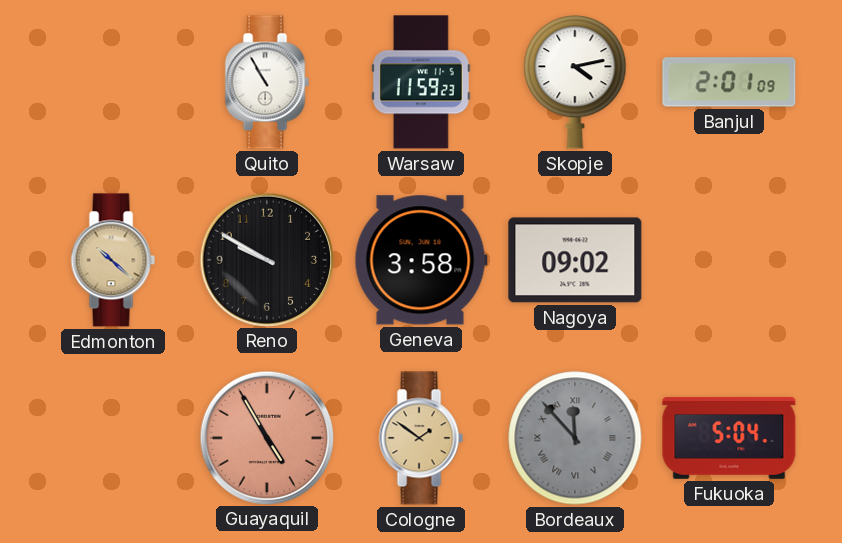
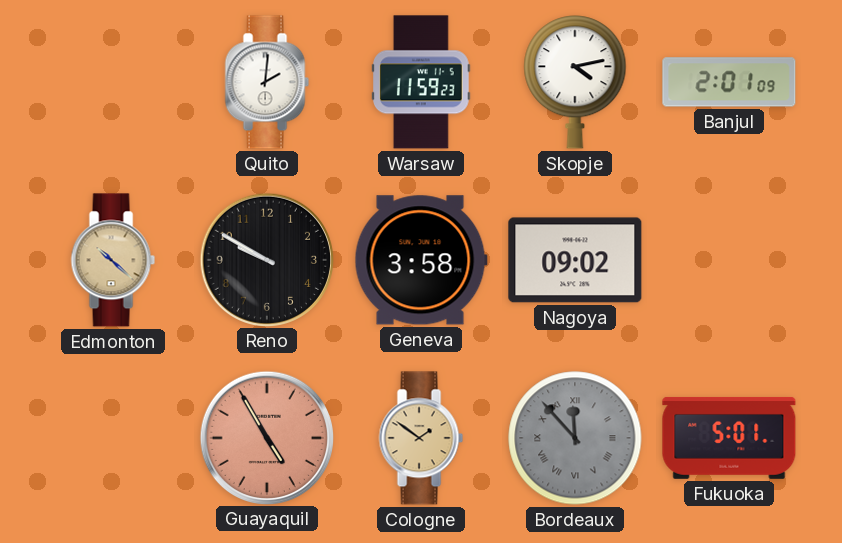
Quito: 10:55 -> 2:01 (267, 82)
Fukuoka: 5:04 -> 5:01 (729, 438)
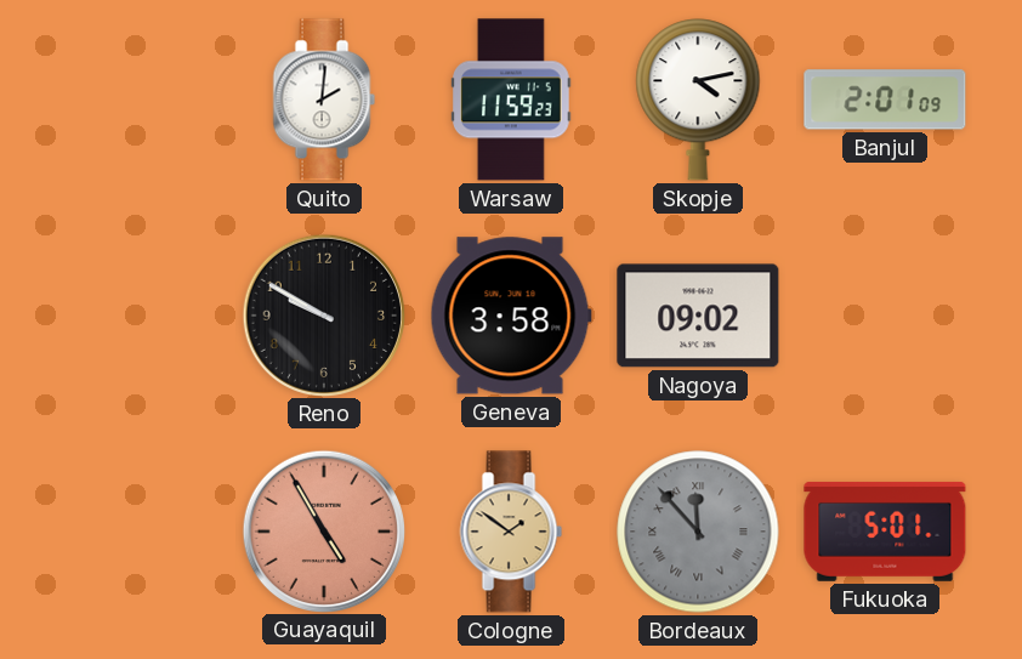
Edmonton: 10:22 -> none (113, 260)
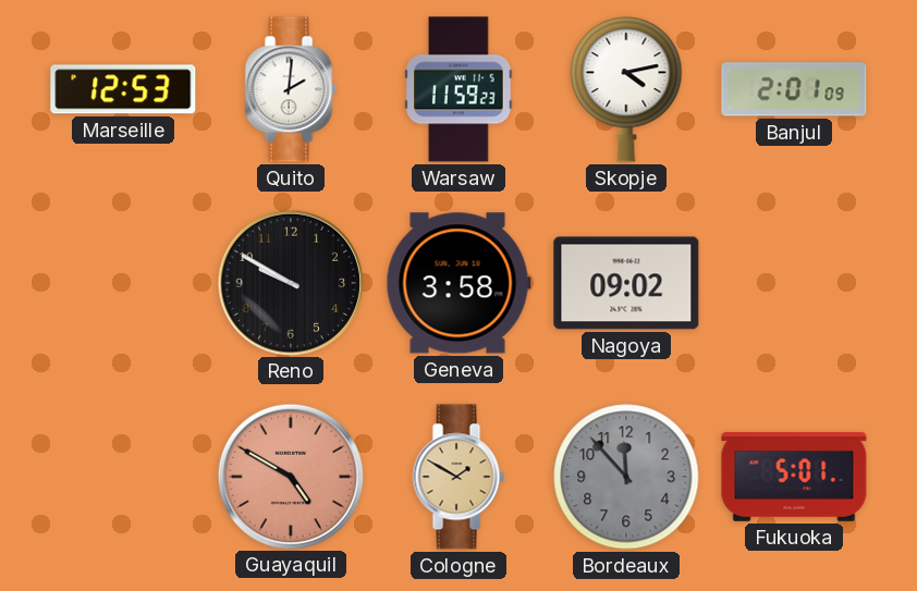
Marseille: none -> 12:53 (123, 89)
Guayaquil: 4:55 -> 4:50 (290, 476)
Cologne: 1:51 -> 1:50 (458, 477)
Bordeaux numerals: Roman -> Arabic (626, 477)
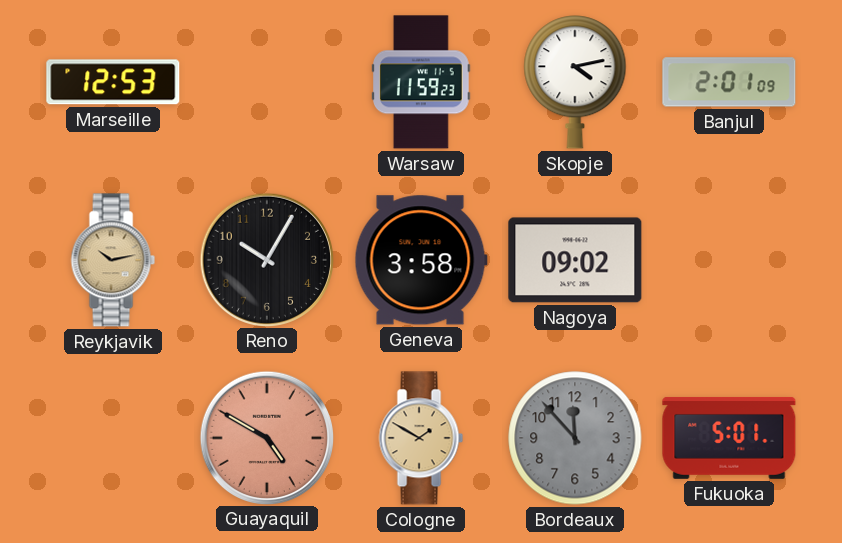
Quito: 2:01 -> none (291, 89)
Reykjavik: none -> 10:13 (113, 260)
Reno: 9:50 -> 10:05 (266, 259)
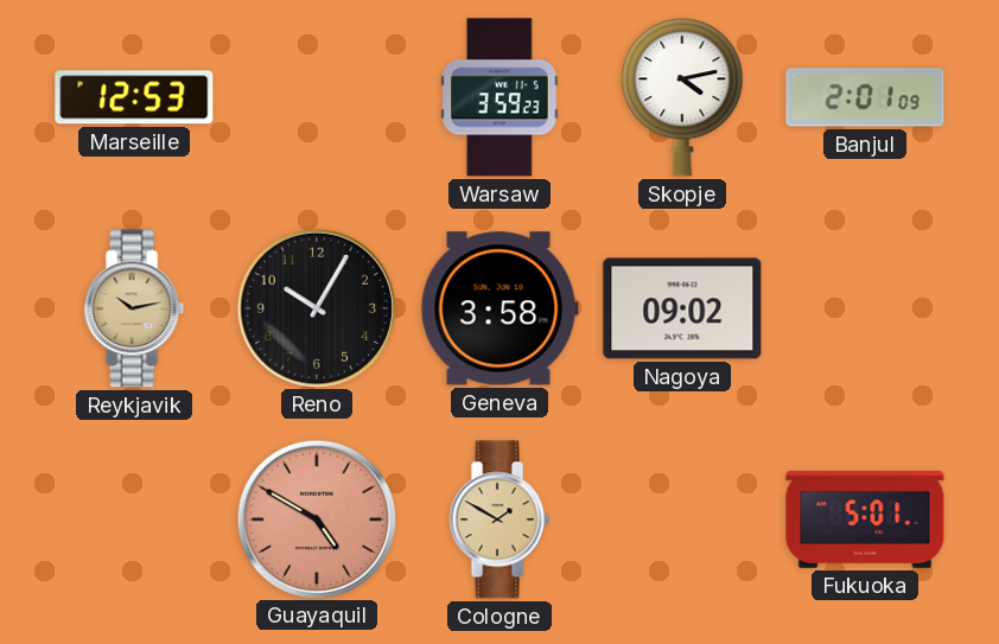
Warsaw: 11:59 -> 3:59 (499, 97)
Bordeaux: 11:53 -> none (575, 438)
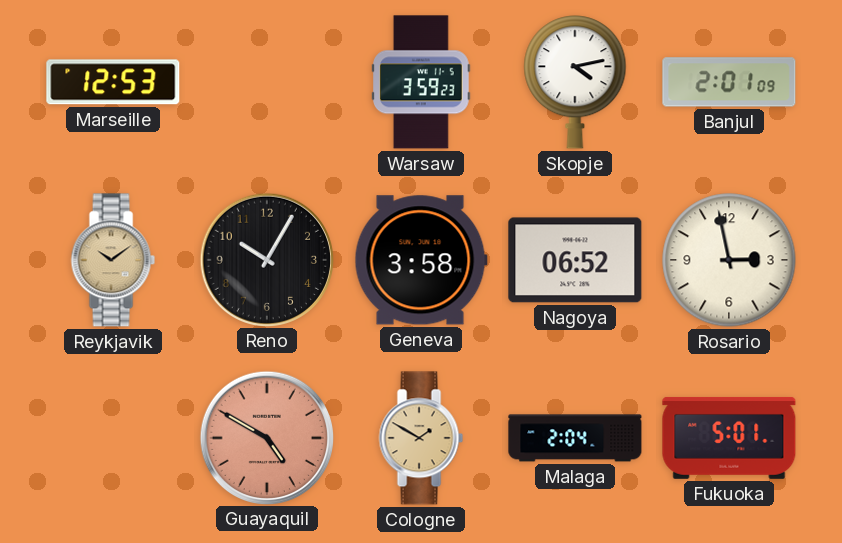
Reykjavik: 10:13 -> 10:09 (113, 260)
Nagoya: 09:02 -> 06:52 (575, 260)
Rosario: none -> 2:58 (729, 260)
Malaga: none -> 2:04 (575, 438)
